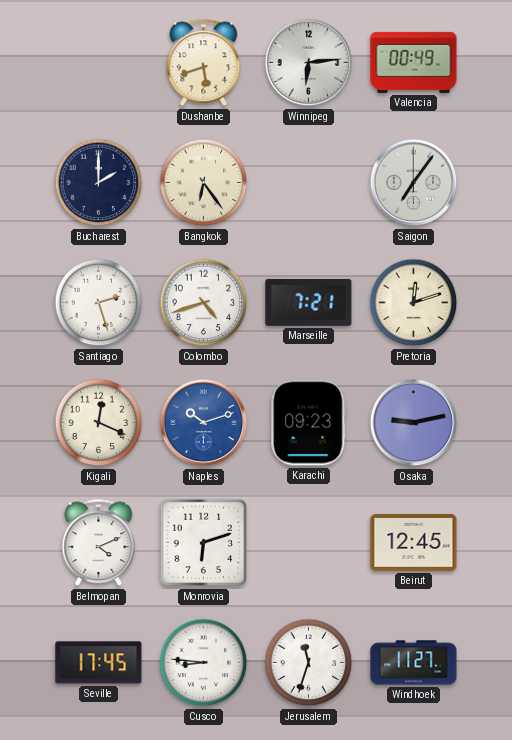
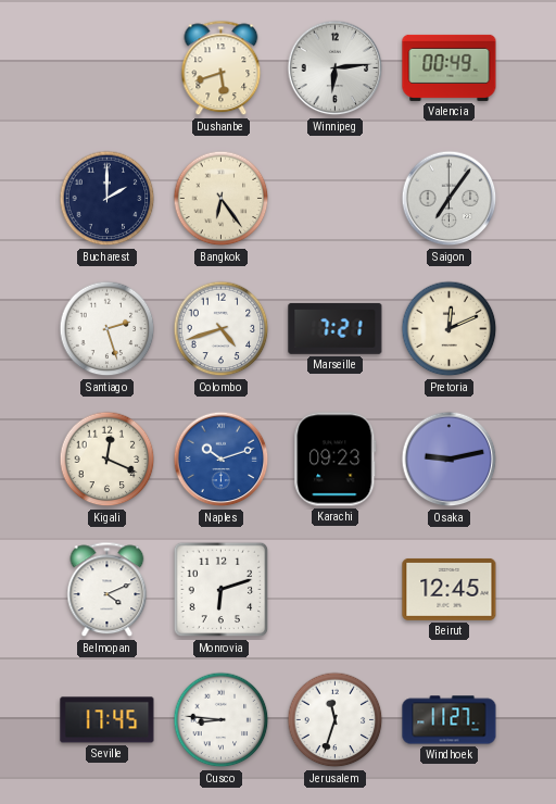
Pretoria: 12:12 -> 12:11 (450, 329)
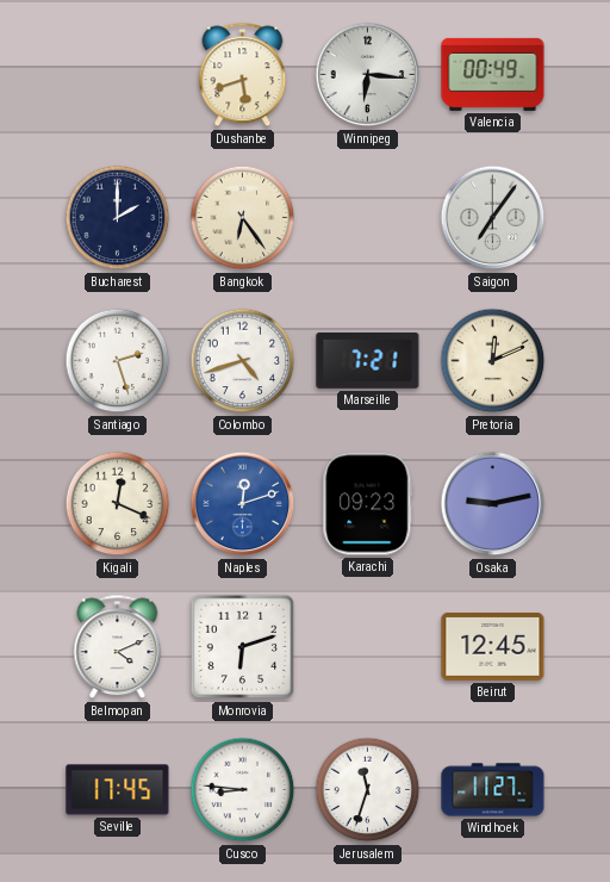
Winnipeg: 6:14 -> 6:16 (368, 75)
Naples: 10:12 -> 12:12 (243, 504)
